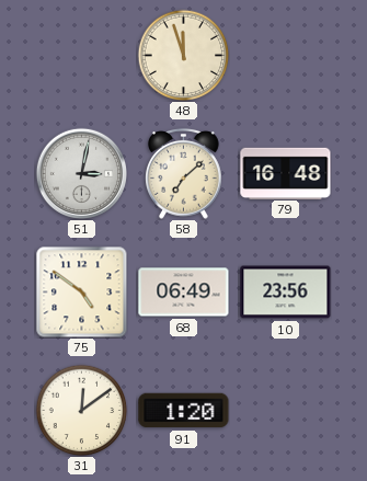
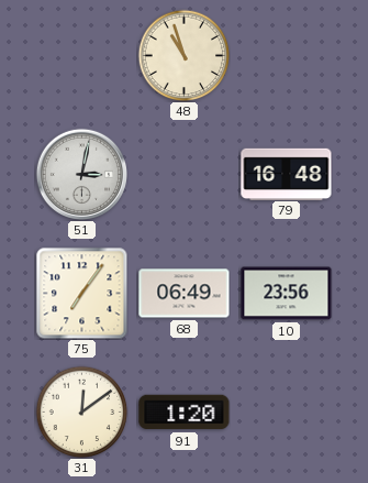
48: 11:57 -> 10:57 (183, 55)
58: 7:08 -> none (184, 173)
75: 4:51 -> 7:06 (81, 293)
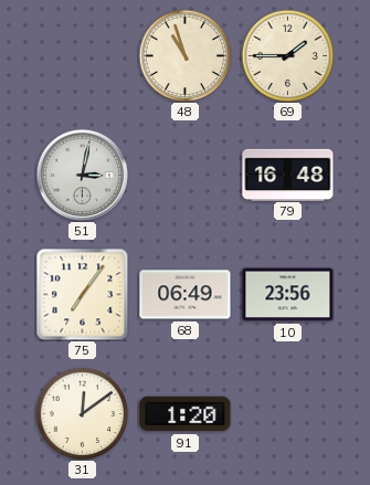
69: none -> 1:45 (287, 55)
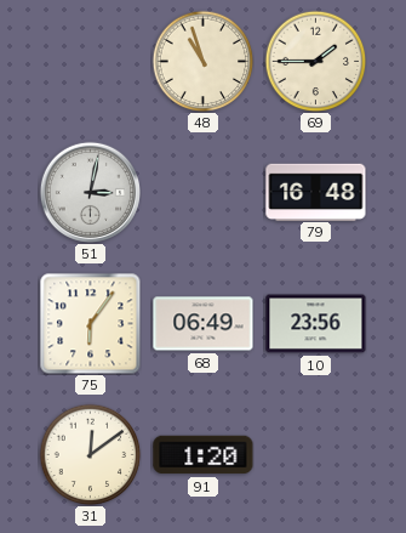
75: 7:06 -> 6:06 (90, 323)
